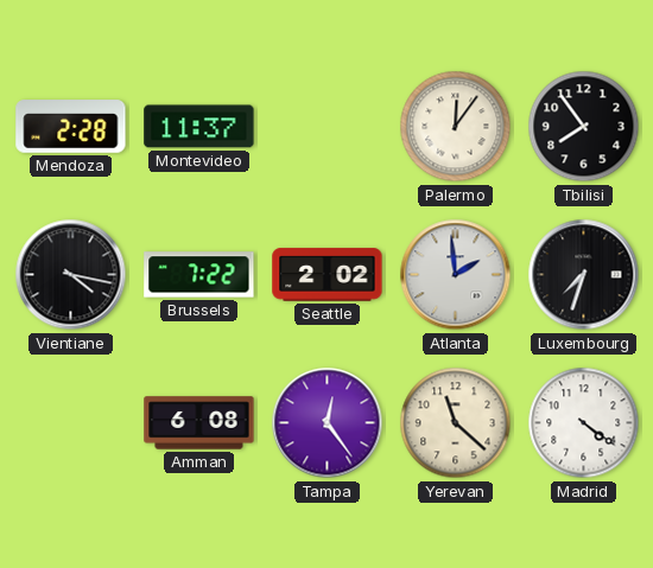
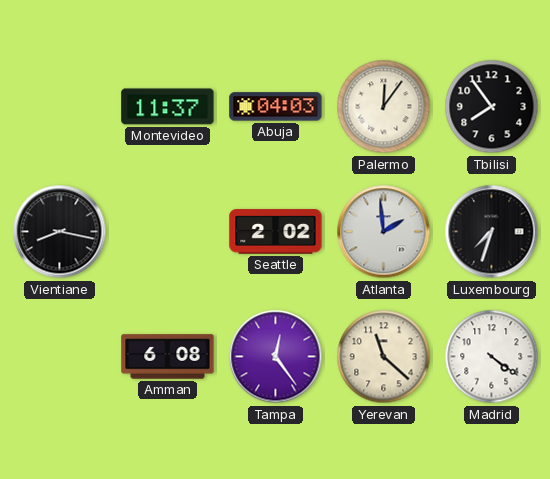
Mendoza: 2:28 -> none (71, 127)
Abuja: none -> 04:03 (276, 107)
Vientiane: 4:17 -> 8:17 (60, 232)
Brussels: 7:22 -> none (199, 275)
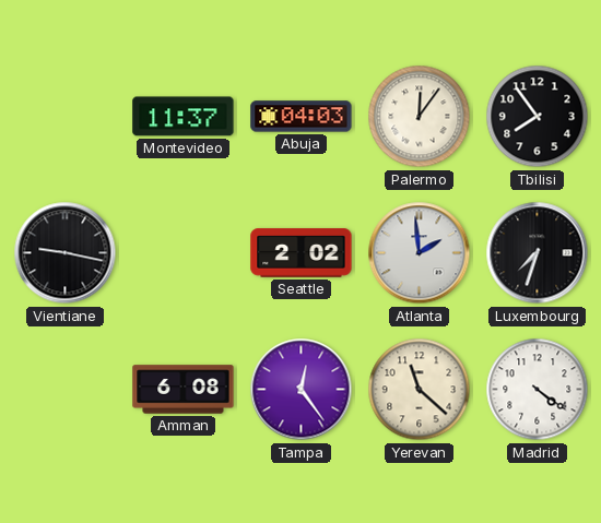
Vientiane: 8:17 -> 9:17 (66, 253)
